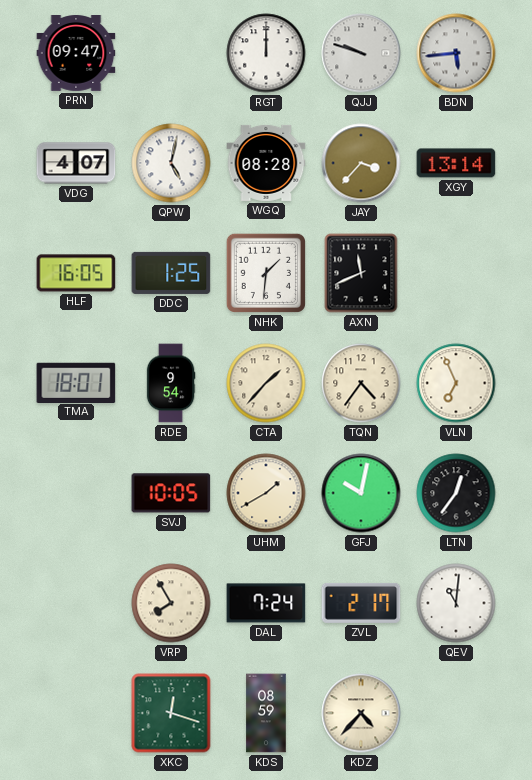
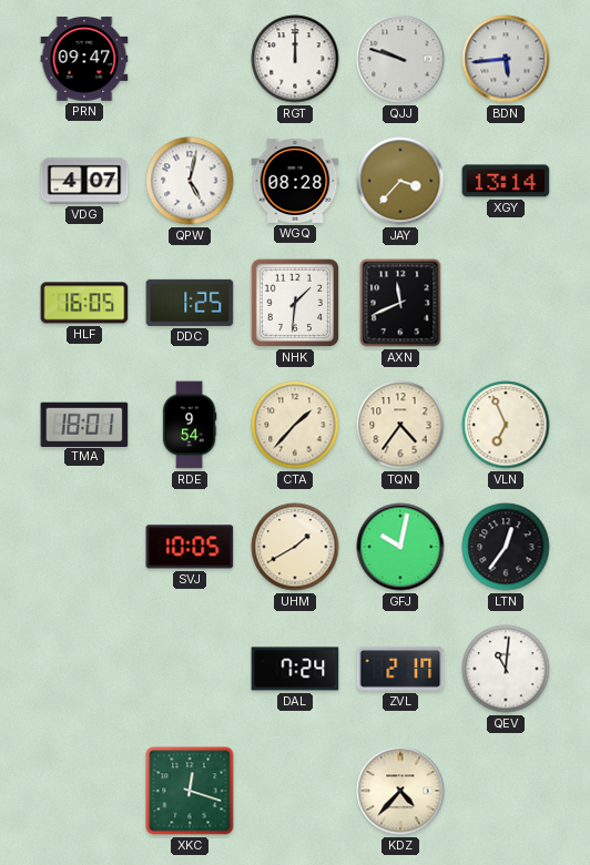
VRP: 7:55 -> none (171, 603)
KDS: 08:59 -> none (266, 713)
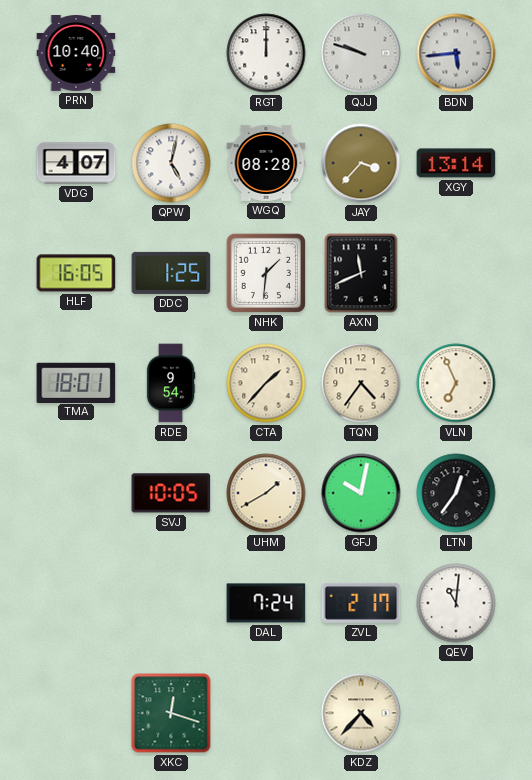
PRN: 09:47 -> 10:40 (76, 54)
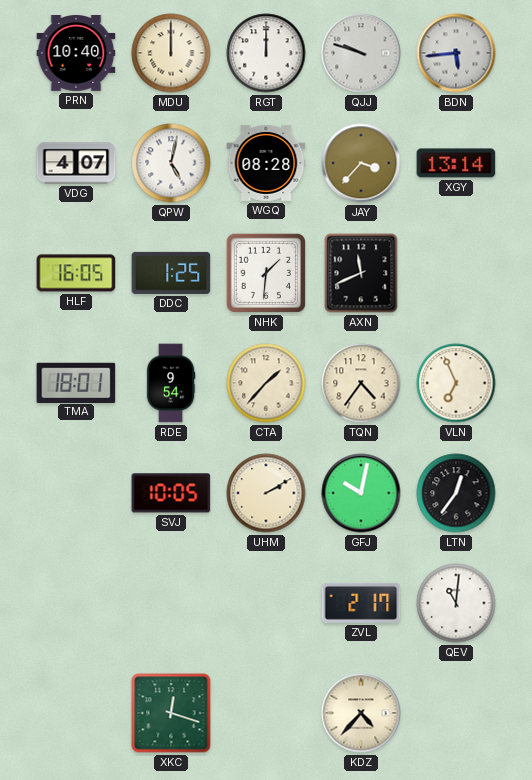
MDU: none -> 12:00 (171, 53)
UHM: 1:40 -> 2:10 (266, 493)
DAL: 7:24 -> none (266, 603)
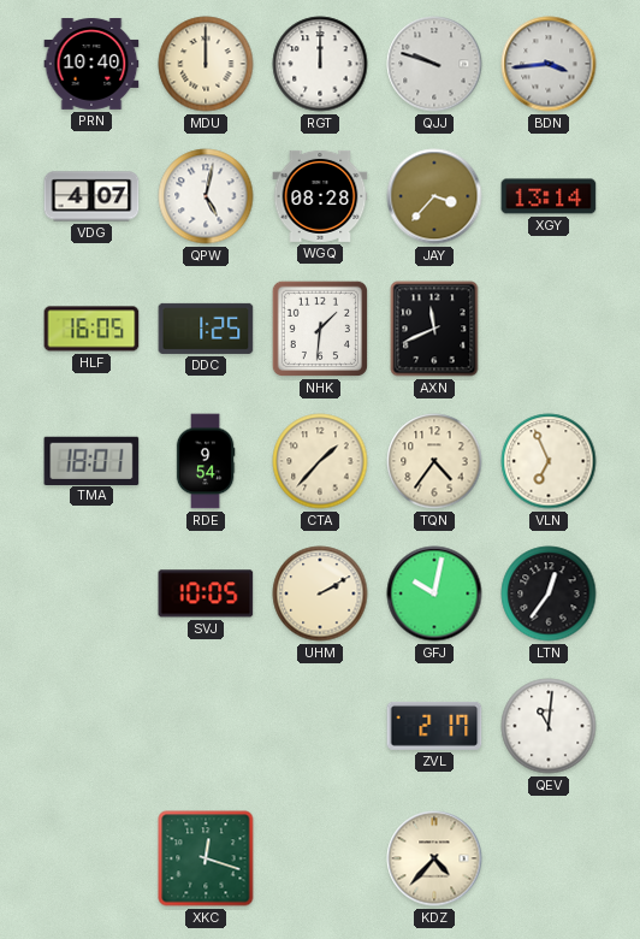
BDN: 5:44 -> 3:44 (549, 64)
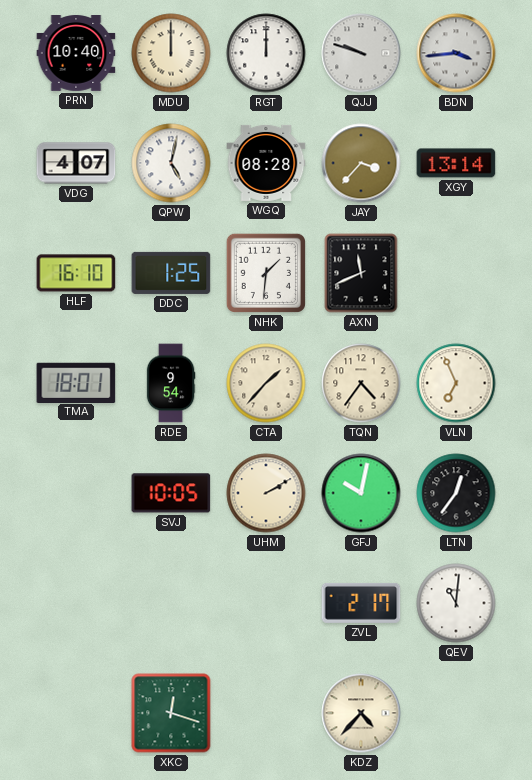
HLF: 16:05 -> 16:10 (76, 273)
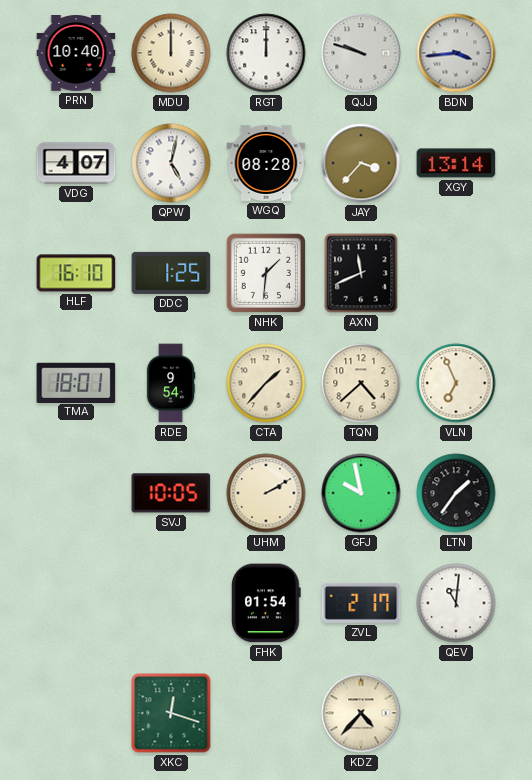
TQN: 4:36 -> 4:38 (361, 383)
GFJ: 10:02 -> 9:58 (361, 493)
LTN: 12:36 -> 1:36 (456, 493)
FHK: none -> 01:54 (267, 603)
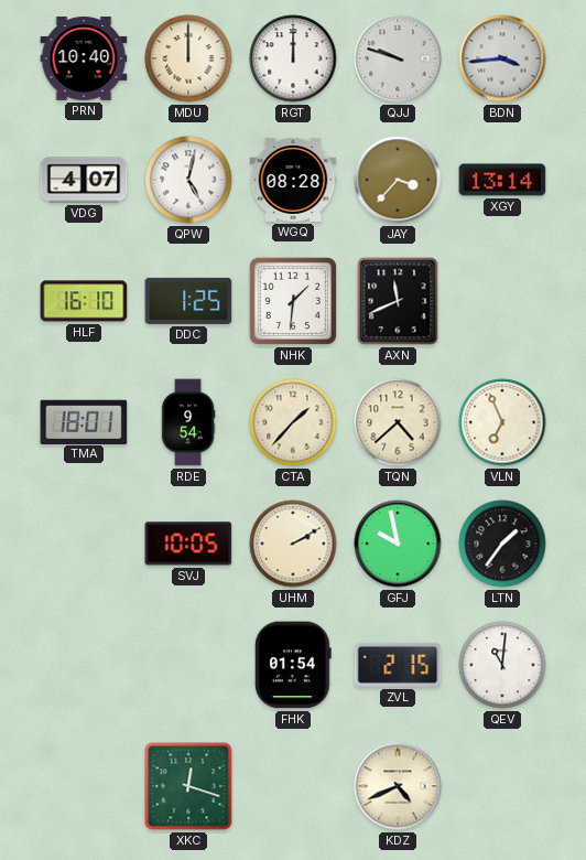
ZVL: 2:17 -> 2:15 (398, 665)
KDZ: 4:37 -> 4:41 (398, 786)
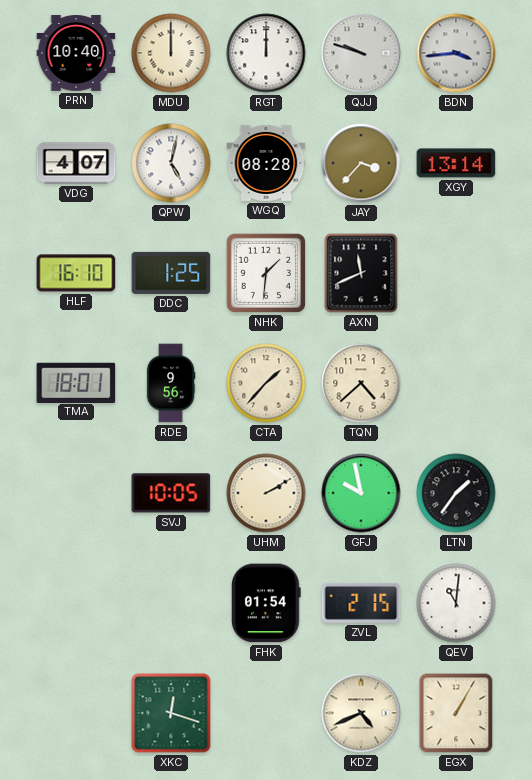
RDE: 9:54 -> 9:56 (171, 383)
VLN: 6:56 -> none (502, 422)
EGX: none -> 1:05 (456, 713)
